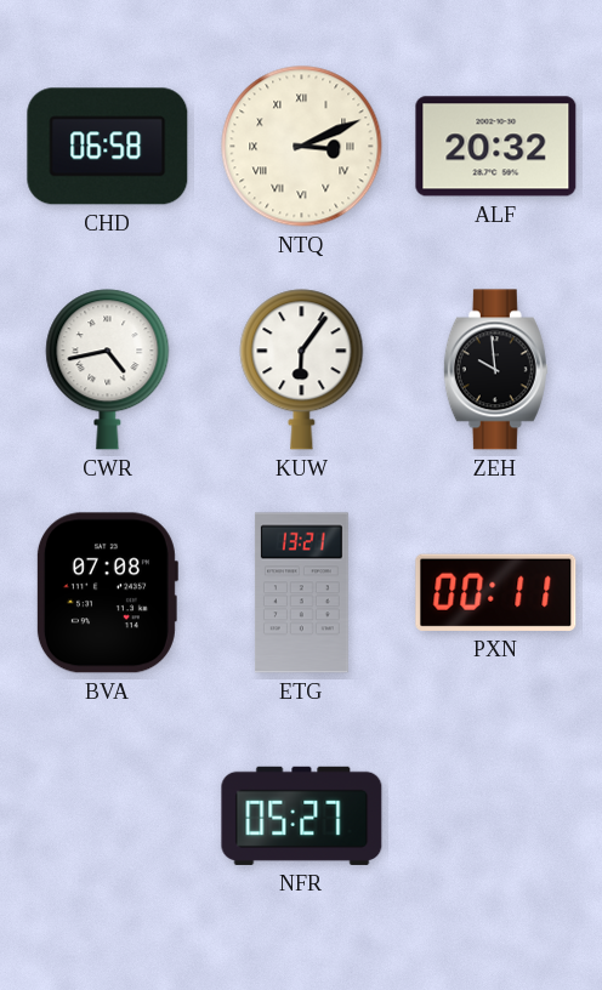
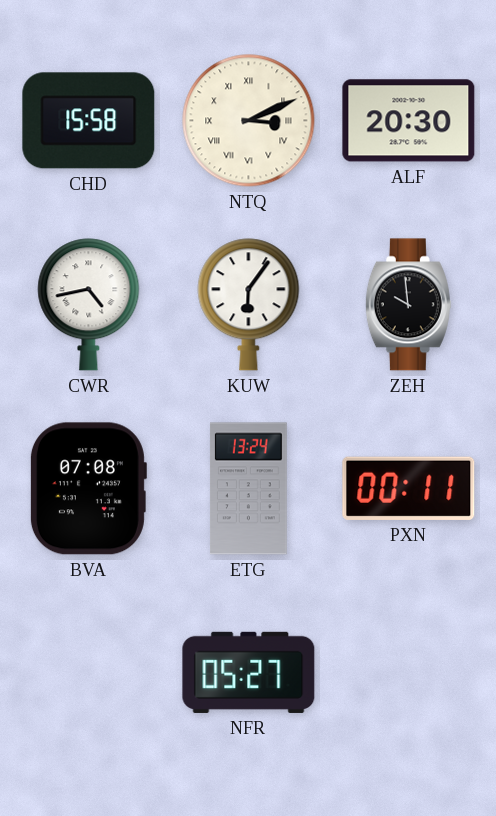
CHD: 06:58 -> 15:58 (89, 121)
ALF: 20:32 -> 20:30 (409, 121)
ETG: 13:21 -> 13:24 (248, 489)
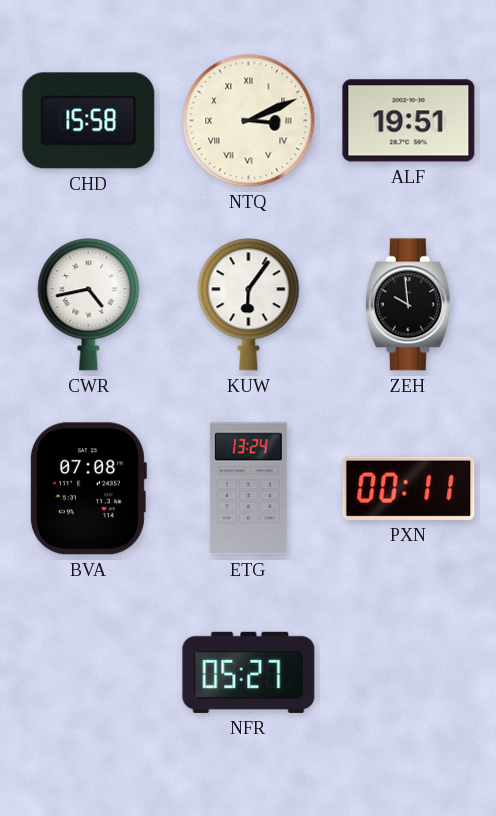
ALF: 20:30 -> 19:51 (409, 121)
